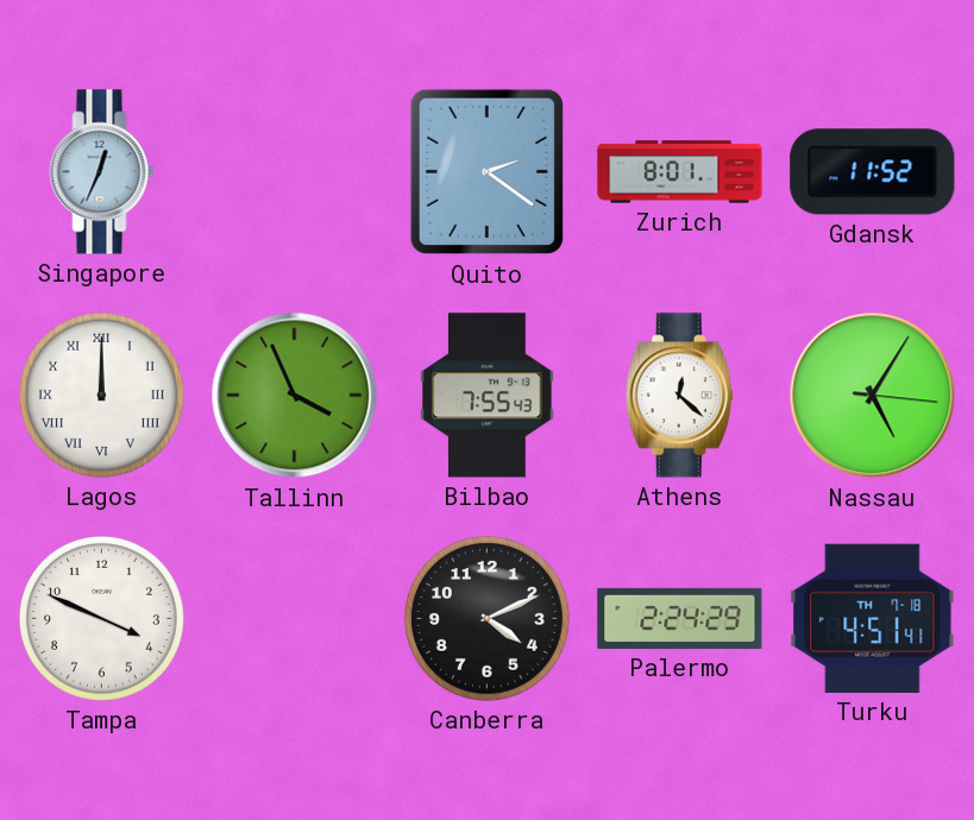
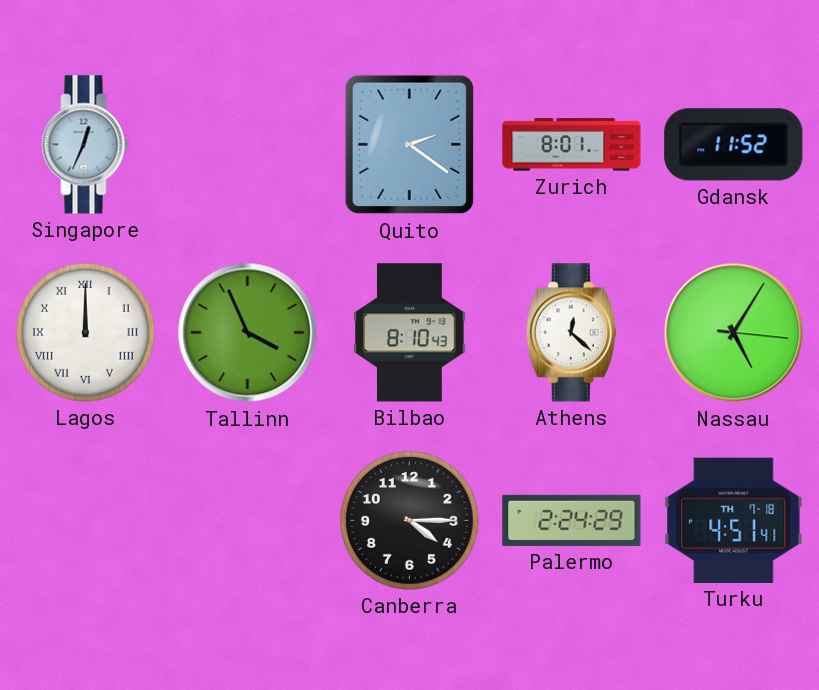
Bilbao: 7:55 -> 8:10 (410, 333)
Tampa: 3:49 -> none (101, 618)
Canberra: 4:11 -> 4:15 (409, 520)
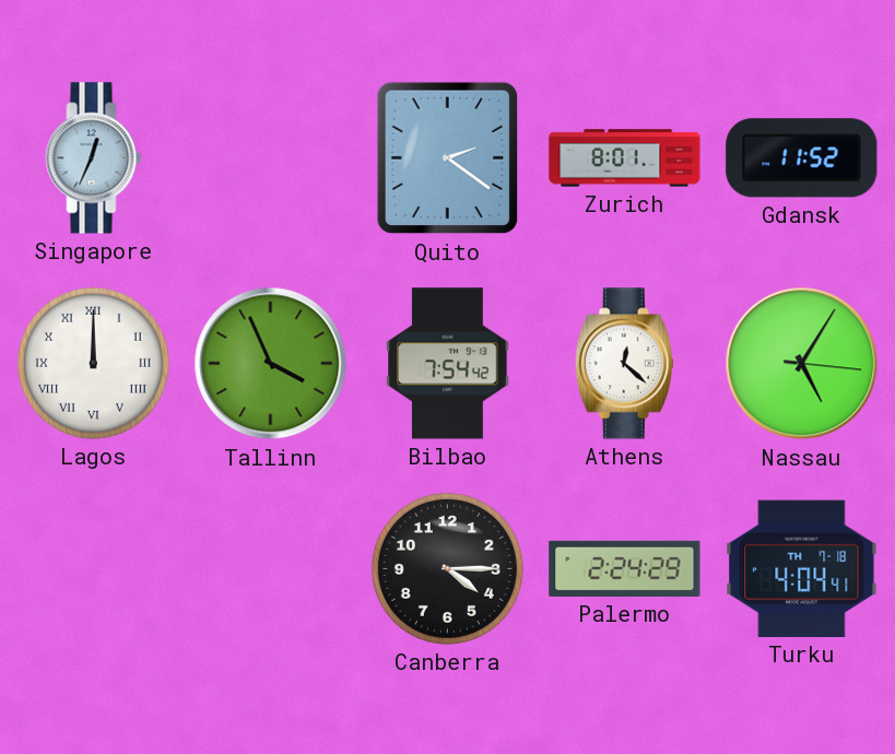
Bilbao: 8:10 -> 7:54 (448, 364)
Turku: 4:51 -> 4:04 (802, 568)
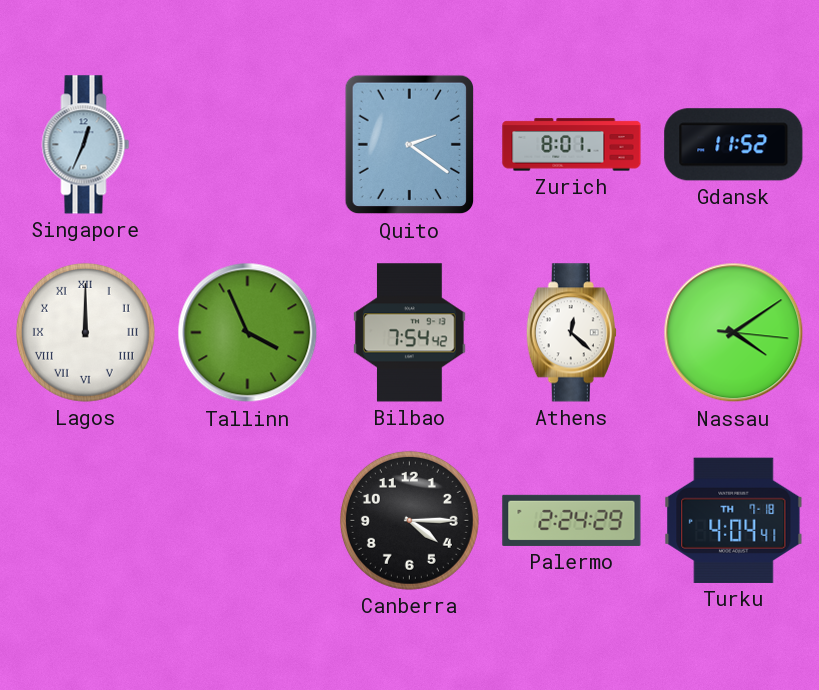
Nassau: 5:05 -> 4:09 (734, 333)
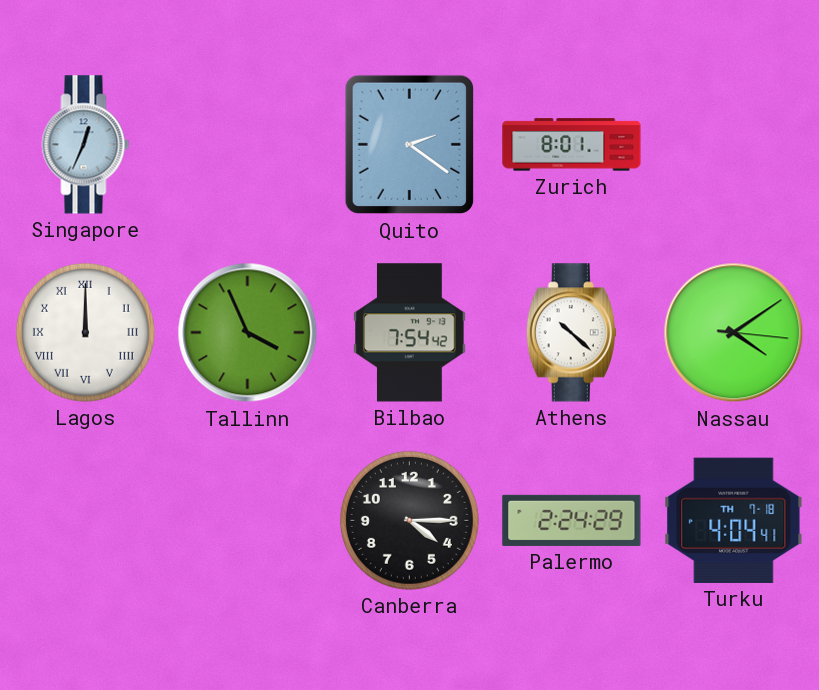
Gdansk: 11:52 -> none (734, 145)
Athens: 12:22 -> 10:22 (571, 333)
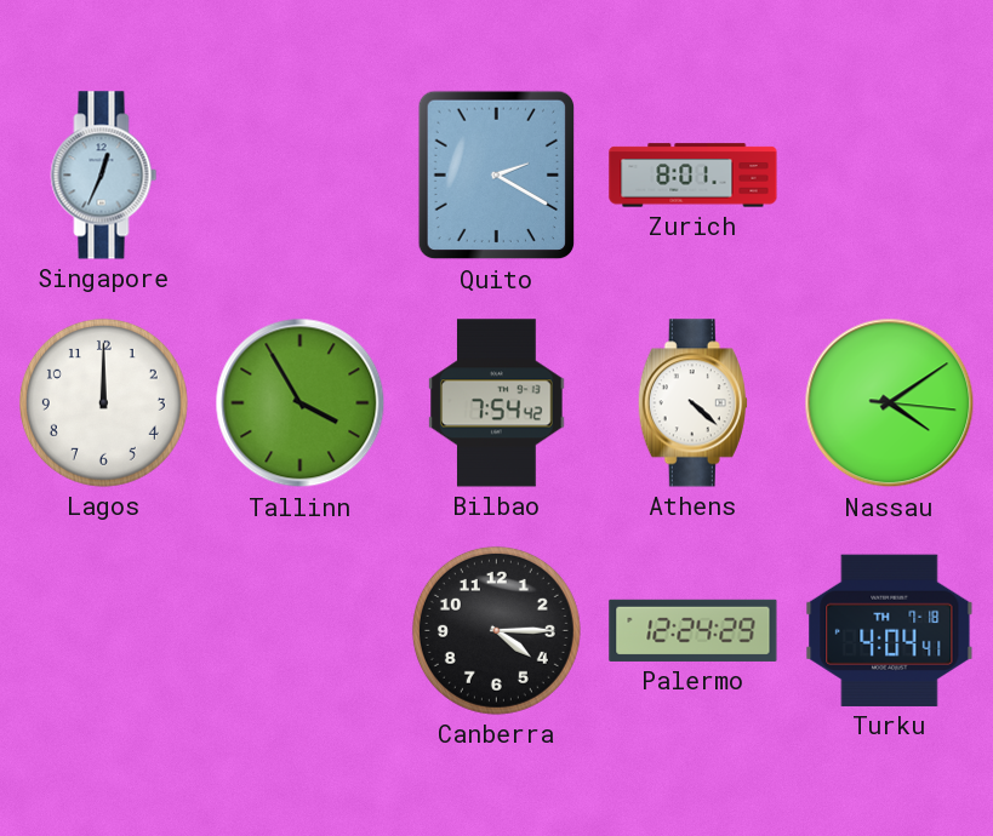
Quito: 2:21 -> 2:20 (496, 176)
Lagos numerals: Roman -> Arabic (103, 402)
Tallinn: 3:56 -> 3:55 (301, 403)
Athens: 10:22 -> 4:22 (692, 403)
Palermo: 2:24 -> 12:24 (694, 630)
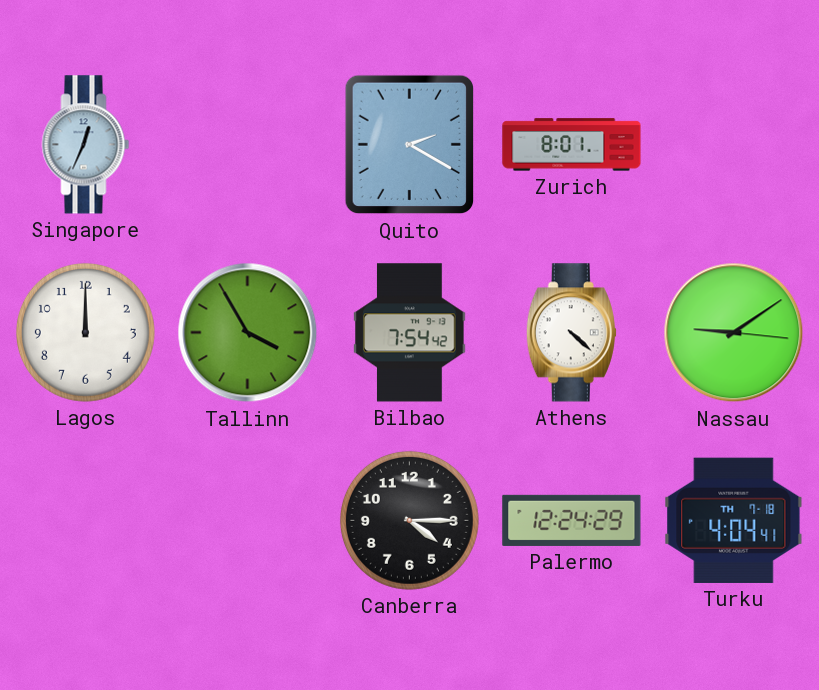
Nassau: 4:09 -> 9:09 (734, 333)
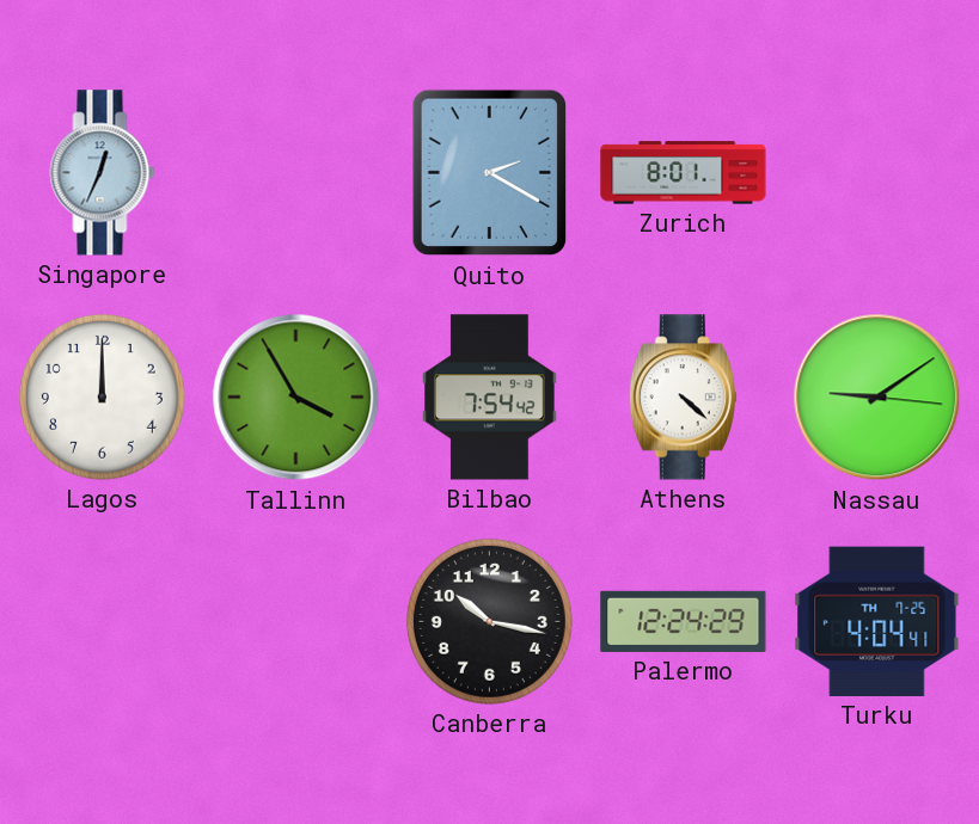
Canberra: 4:15 -> 10:17 (489, 621)
Turku date: TH 7-18 -> TH 7-25 (877, 621)
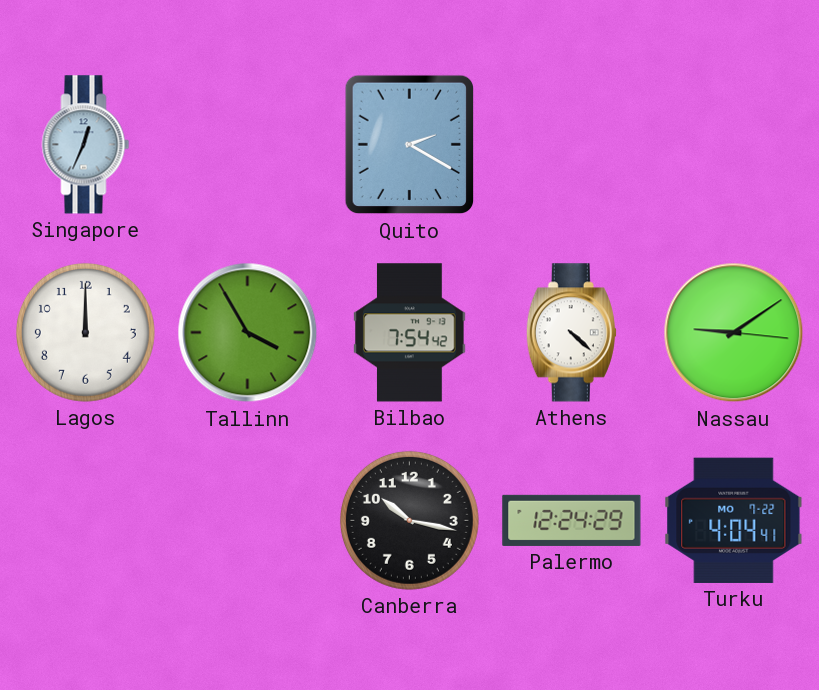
Zurich: 8:01 -> none (684, 173)
Turku date: TH 7-25 -> MO 7-22 (734, 520)
